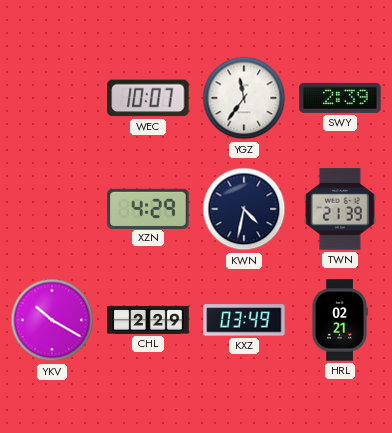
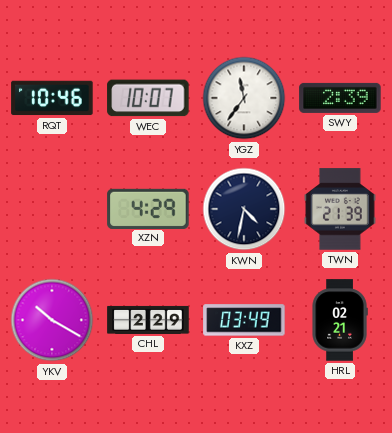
RQT: none -> 10:46 (52, 98)
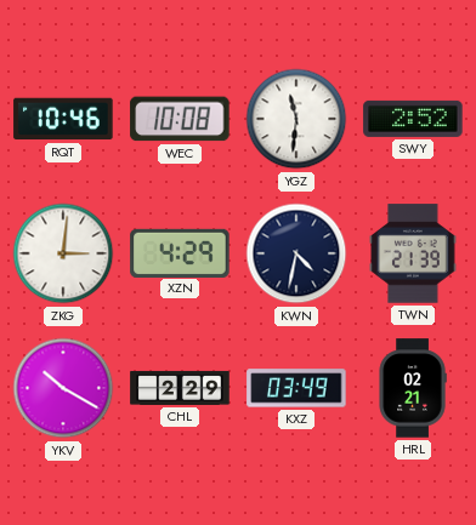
WEC: 10:07 -> 10:08 (180, 119)
YGZ: 11:36 -> 11:31 (296, 119)
SWY: 2:39 -> 2:52 (413, 119)
ZKG: none -> 3:01 (63, 253)
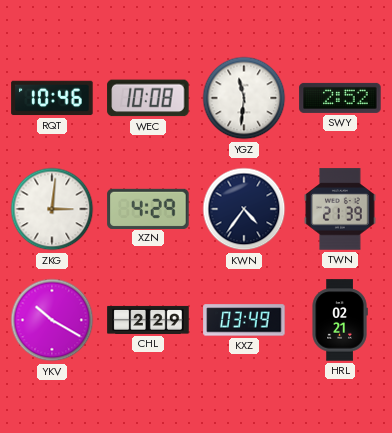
KWN: 4:32 -> 4:36 (244, 209)
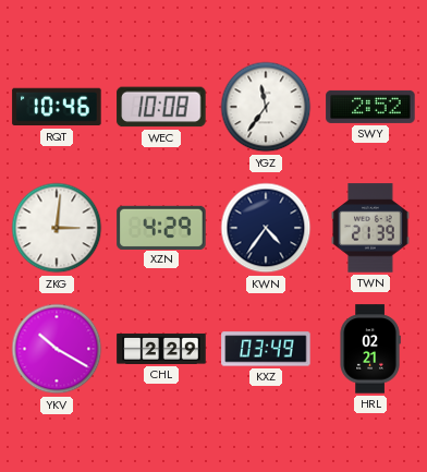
YGZ: 11:31 -> 11:36 (266, 107)
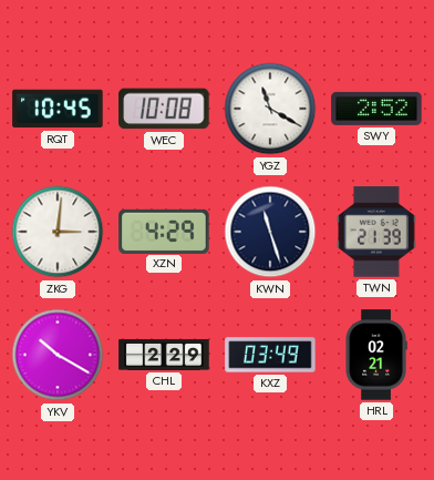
RQT: 10:46 -> 10:45 (58, 109)
YGZ: 11:36 -> 11:20 (270, 109)
KWN: 4:36 -> 11:27 (270, 232)
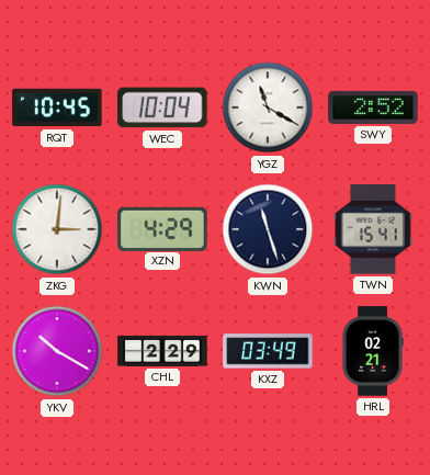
WEC: 10:08 -> 10:04 (162, 108)
TWN: 21:39 -> 15:41 (373, 229)
